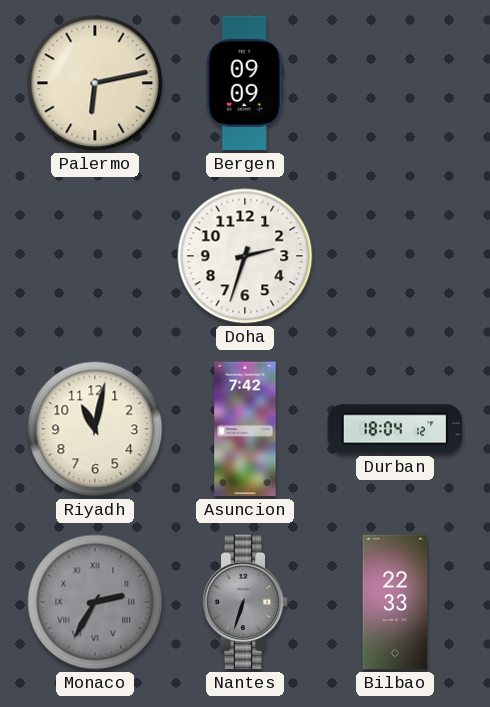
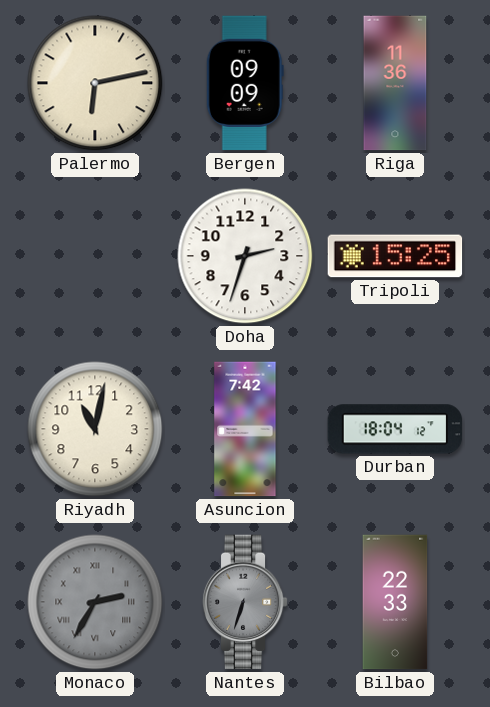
Riga: none -> 11:36 (395, 83)
Tripoli: none -> 15:25 (395, 256)
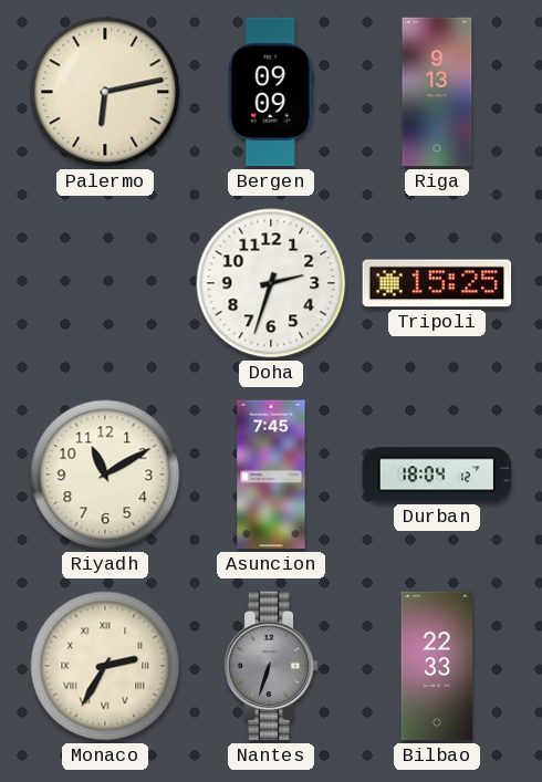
Riga: 11:36 -> 9:13 (437, 92)
Riyadh: 11:02 -> 11:10 (105, 475)
Asuncion: 7:42 -> 7:45 (271, 475)
Monaco dial: grey -> cream (105, 666)
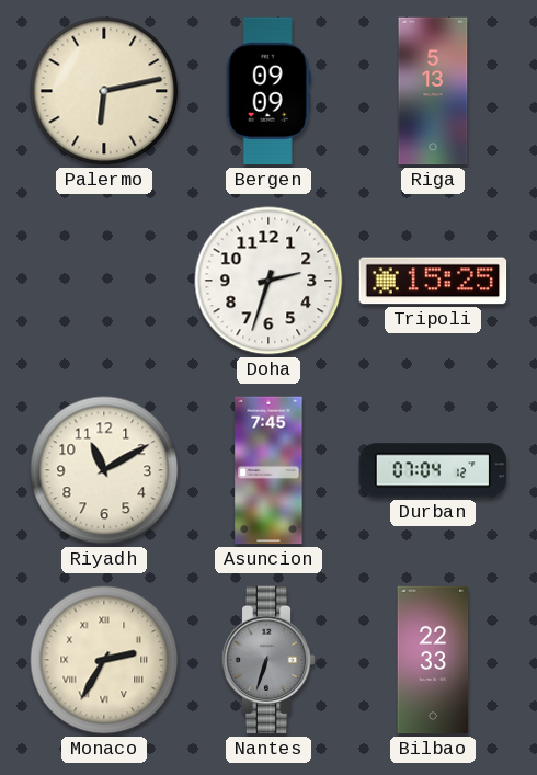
Riga: 9:13 -> 5:13 (433, 91)
Durban: 18:04 -> 07:04 (433, 470)
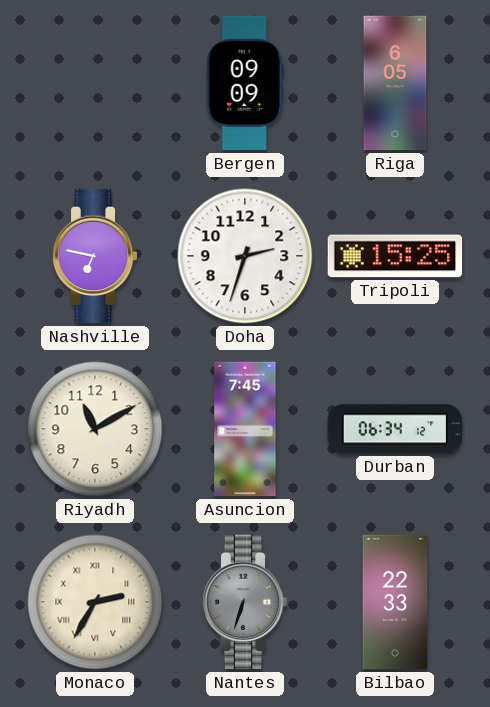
Palermo: 6:13 -> none (104, 91)
Riga: 5:13 -> 6:05 (395, 83)
Nashville: none -> 6:47 (95, 256)
Durban: 07:04 -> 06:34 (395, 429)
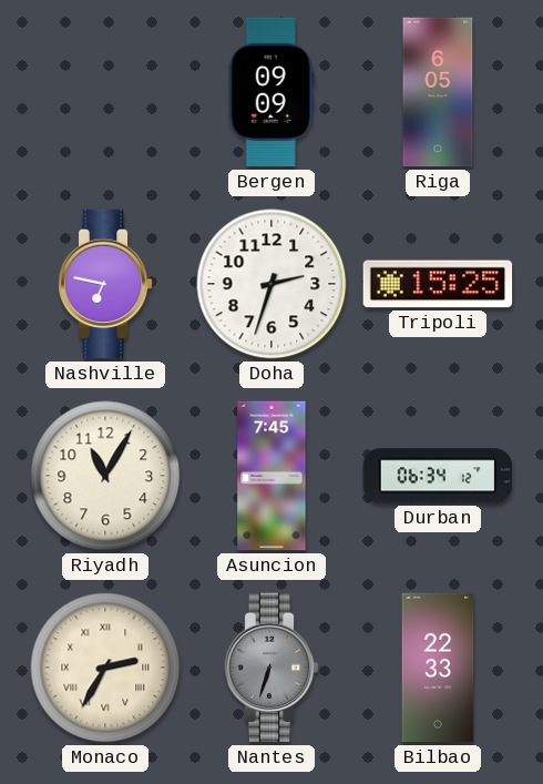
Riyadh: 11:10 -> 11:05 (105, 476)
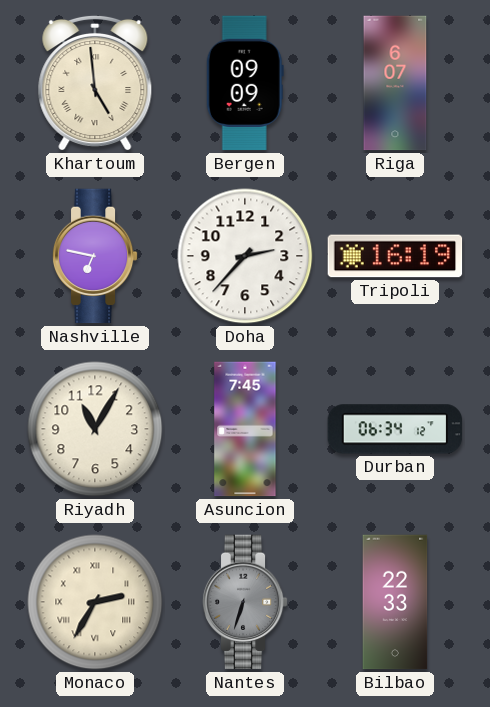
Khartoum: none -> 4:59 (95, 83)
Riga: 6:05 -> 6:07 (395, 83)
Doha: 2:33 -> 2:37 (245, 256)
Tripoli: 15:25 -> 16:19 (395, 256)
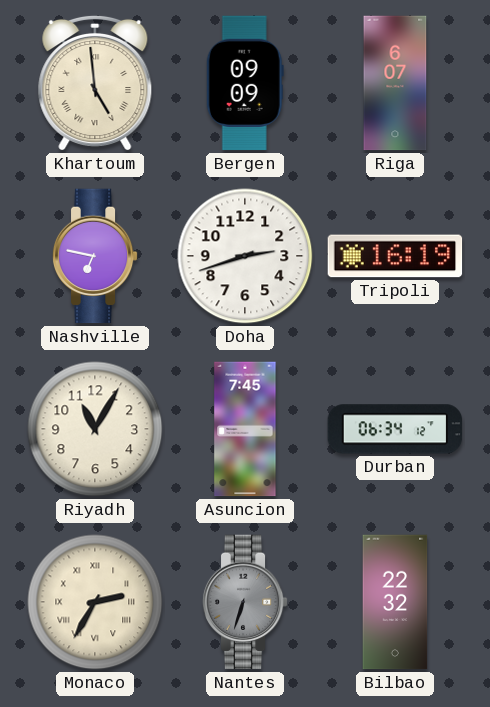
Doha: 2:37 -> 2:42 (245, 256)
Bilbao: 22:33 -> 22:32 (395, 602)
